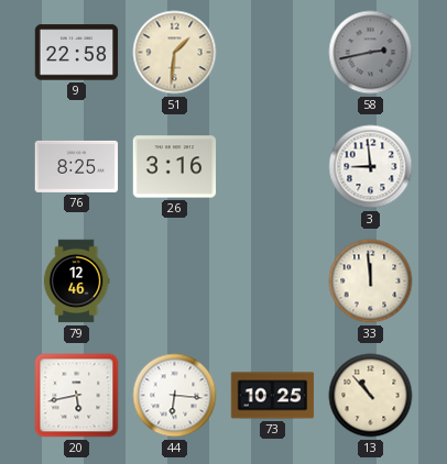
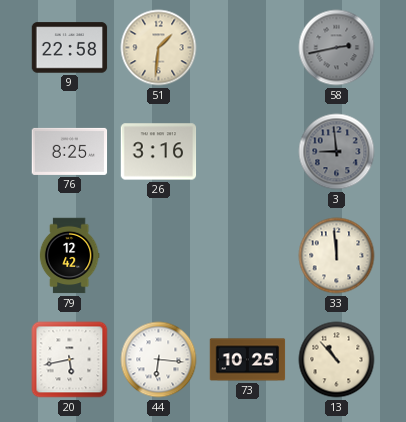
3 dial: white -> grey (337, 152)
79: 12:46 -> 12:42 (69, 256)
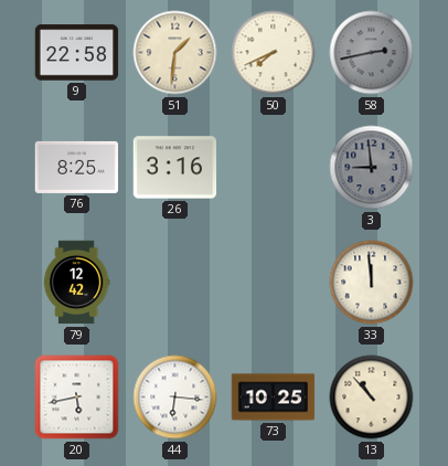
50: none -> 7:41 (274, 53)
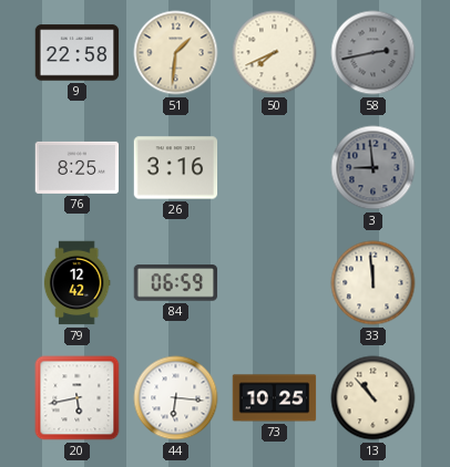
84: none -> 06:59 (176, 283)
